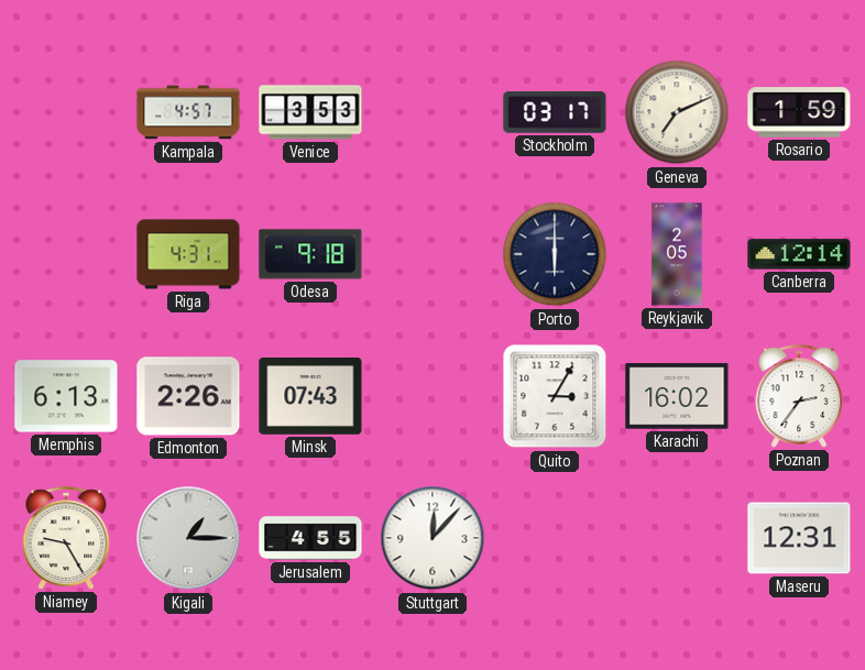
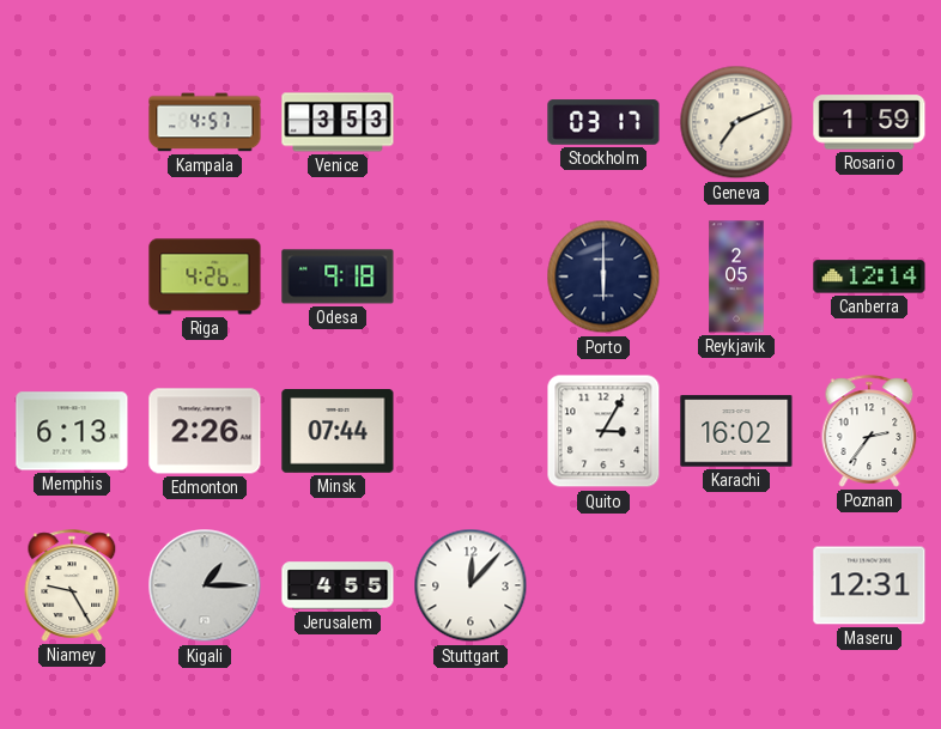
Riga: 4:31 -> 4:26 (205, 277)
Minsk: 07:43 -> 07:44 (338, 432)
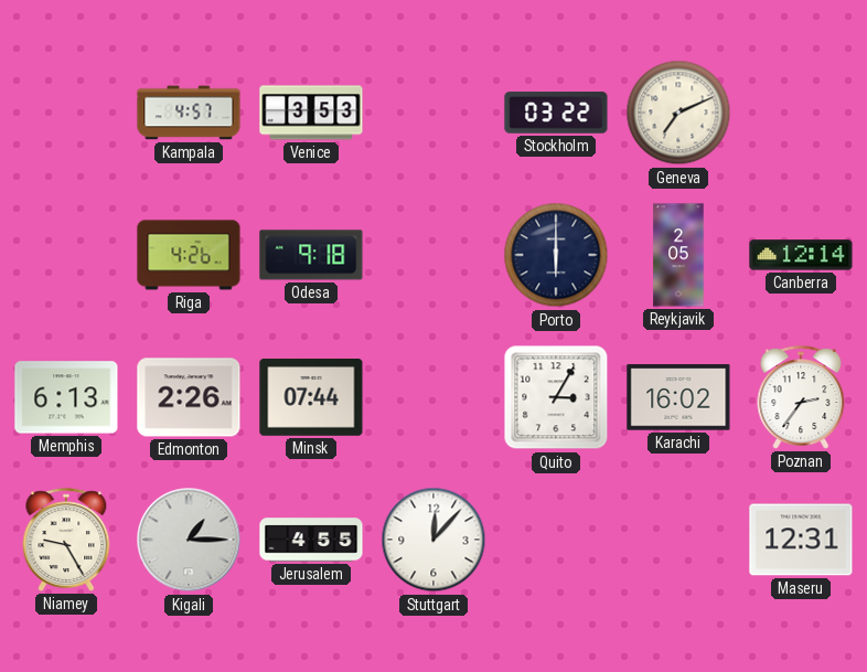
Stockholm: 03:17 -> 03:22 (556, 113)
Rosario: 1:59 -> none (869, 122)
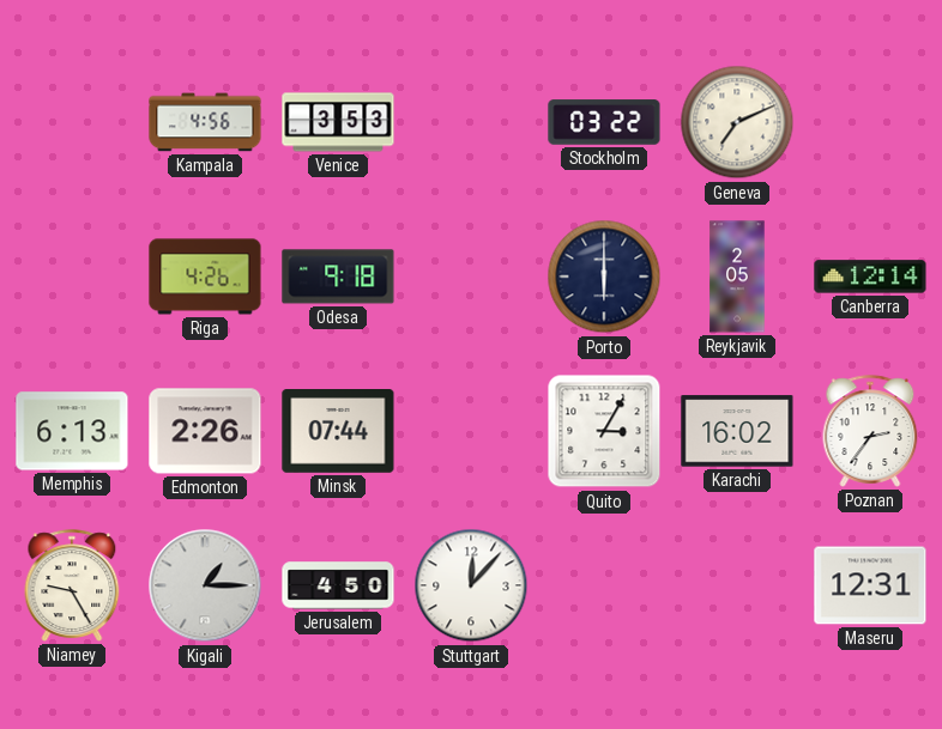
Kampala: 4:57 -> 4:56 (205, 122)
Jerusalem: 4:55 -> 4:50 (338, 585)
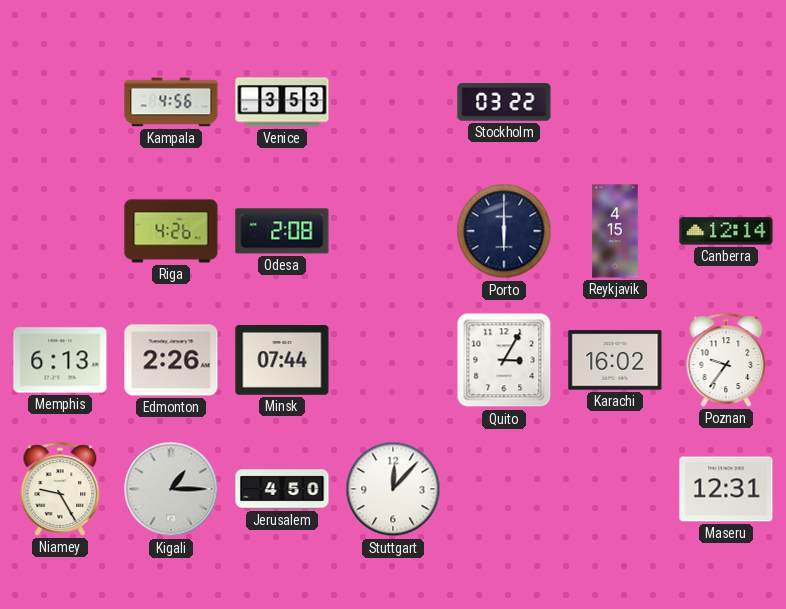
Geneva: 7:11 -> none (737, 122)
Odesa: 9:18 -> 2:08 (282, 231)
Reykjavik: 2:05 -> 4:15 (615, 231)
Poznan: 2:36 -> 9:36 (726, 360)
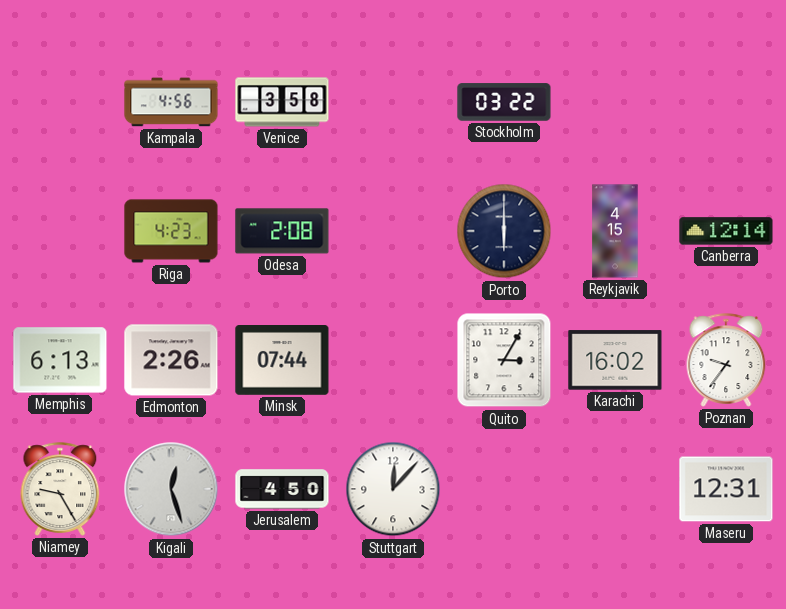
Venice: 3:53 -> 3:58 (282, 102)
Riga: 4:26 -> 4:23 (171, 231)
Kigali: 1:15 -> 12:27 (171, 489)
